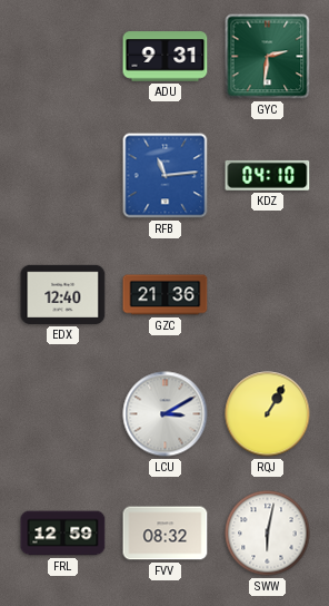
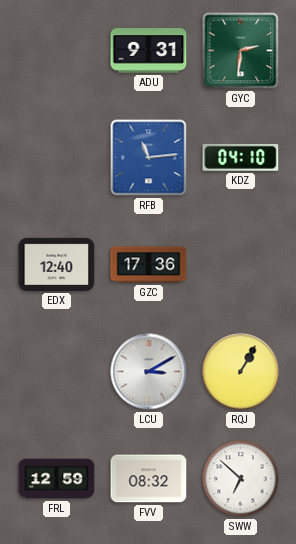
GZC: 21:36 -> 17:36 (149, 265)
SWW: 6:02 -> 6:52 (241, 479)
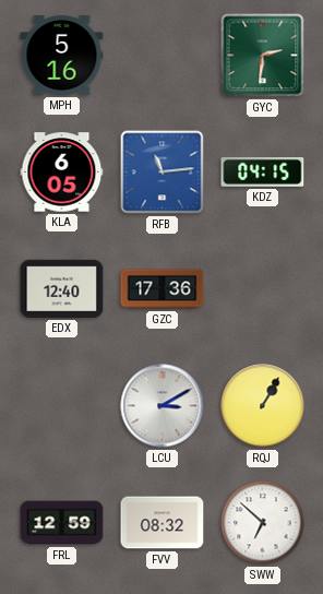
MPH: none -> 5:16 (62, 56)
ADU: 9:31 -> none (149, 51)
KLA: none -> 6:05 (62, 173)
KDZ: 04:10 -> 04:15 (263, 171)
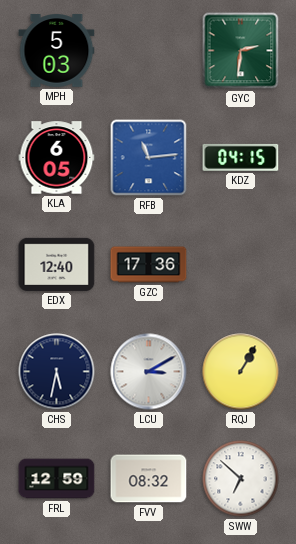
MPH: 5:16 -> 5:03 (57, 51)
CHS: none -> 5:32 (57, 372)
